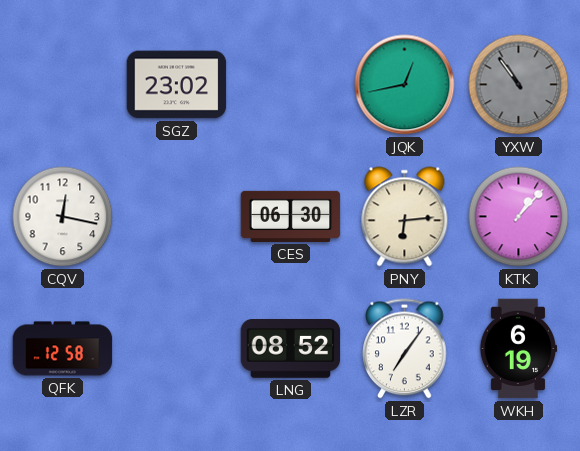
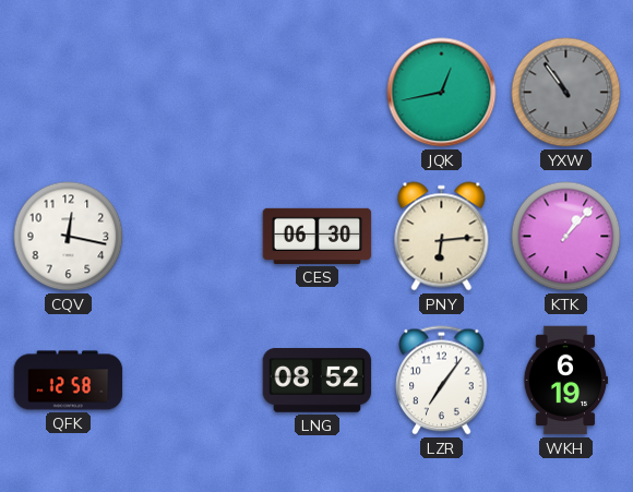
SGZ: 23:02 -> none (177, 85)
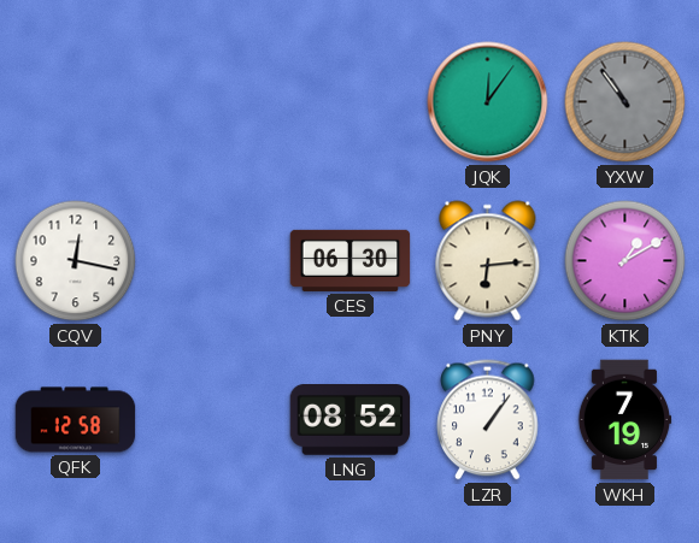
JQK: 12:43 -> 12:06 (488, 102)
KTK: 1:07 -> 1:10 (625, 261)
LZR: 7:06 -> 1:06 (488, 420)
WKH: 6:19 -> 7:19 (624, 420)
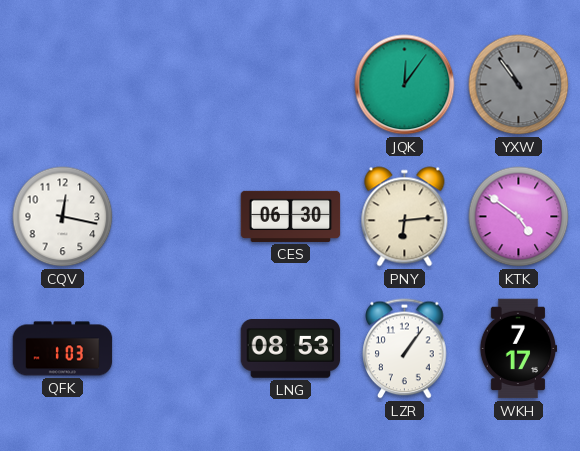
KTK: 1:10 -> 4:51 (519, 217)
QFK: 12:58 -> 1:03 (63, 349)
LNG: 08:52 -> 08:53 (291, 349)
WKH: 7:19 -> 7:17 (518, 349)
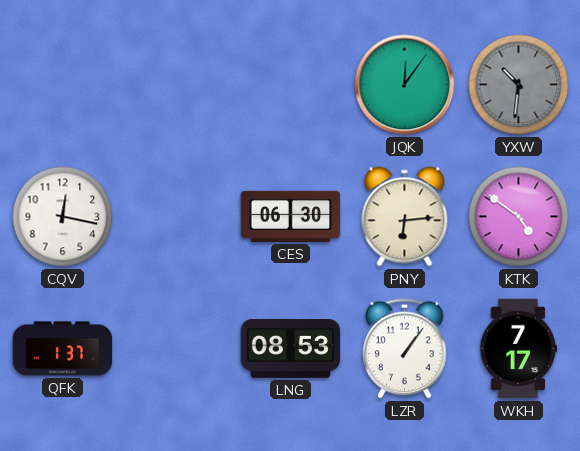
YXW: 10:54 -> 10:31 (519, 85)
QFK: 1:03 -> 1:37 (63, 349)
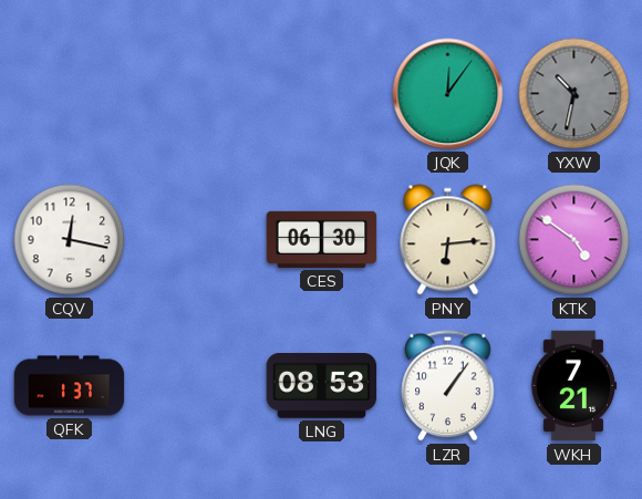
YXW: 10:31 -> 10:32 (574, 94)
WKH: 7:17 -> 7:21 (573, 386)
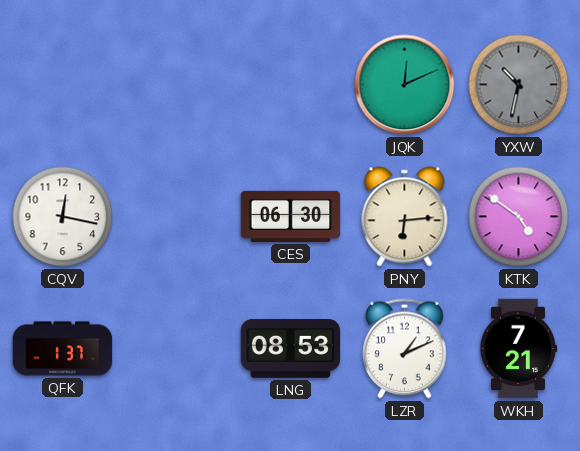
JQK: 12:06 -> 12:11 (405, 85)
LZR: 1:06 -> 1:11 (405, 349)
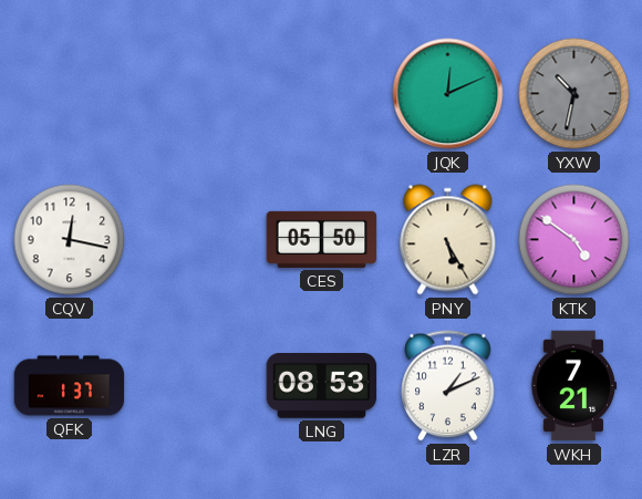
CES: 06:30 -> 05:50 (322, 239)
PNY: 6:14 -> 5:25 (448, 240)
